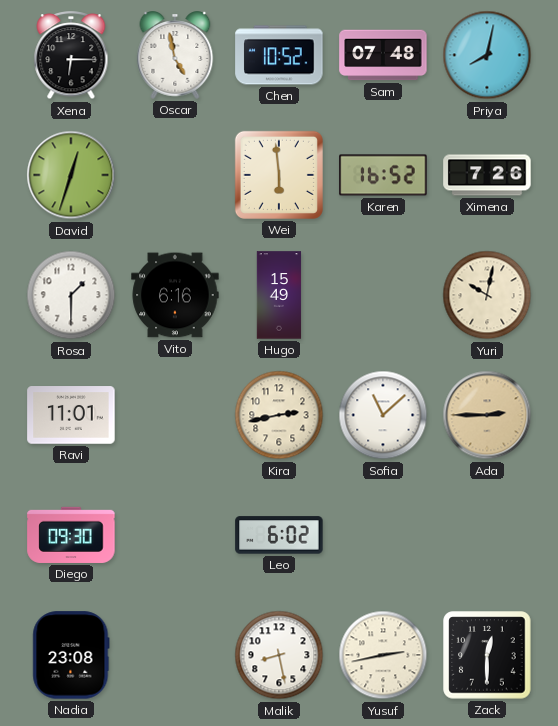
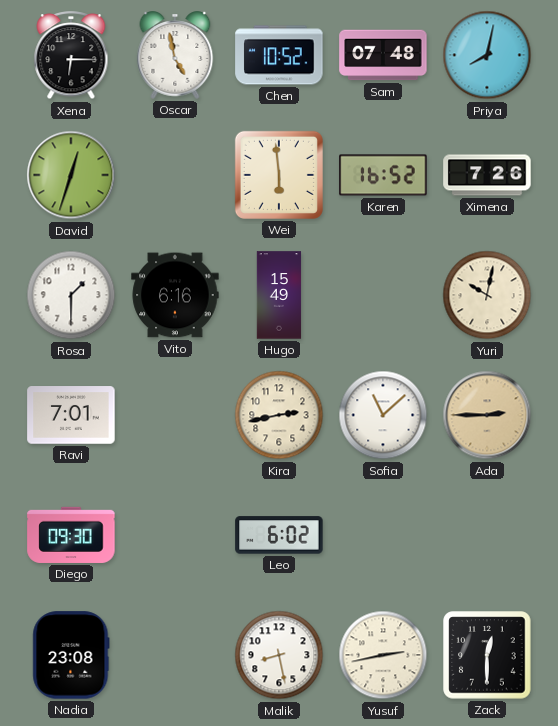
Ravi: 11:01 -> 7:01 (71, 415)
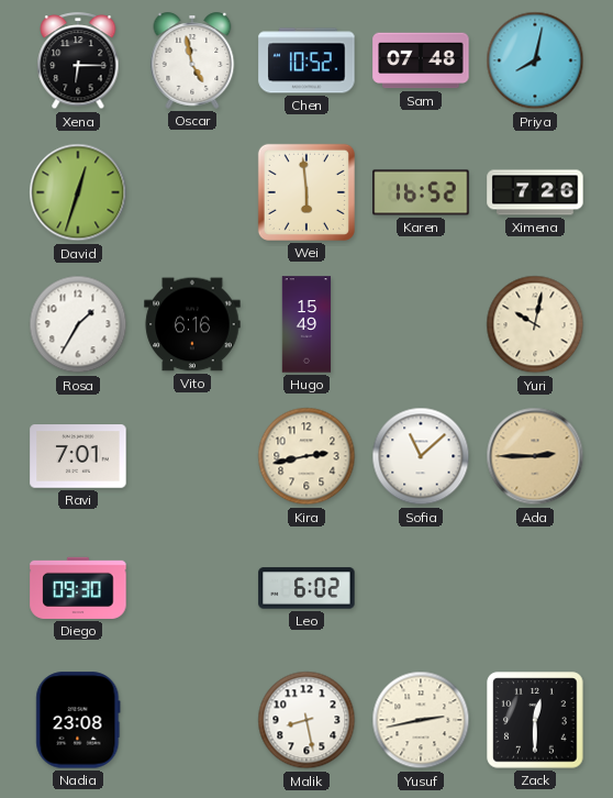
Rosa: 1:30 -> 1:35 (78, 324)
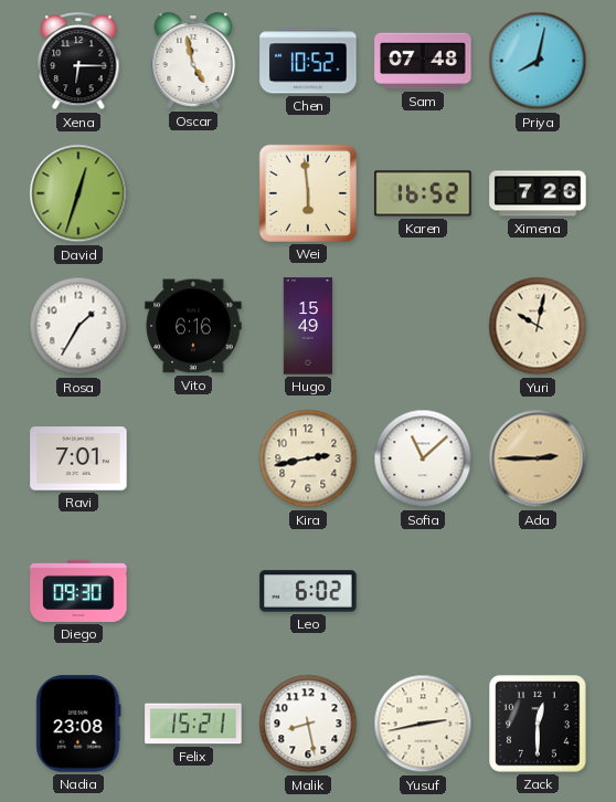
Felix: none -> 15:21 (193, 724)
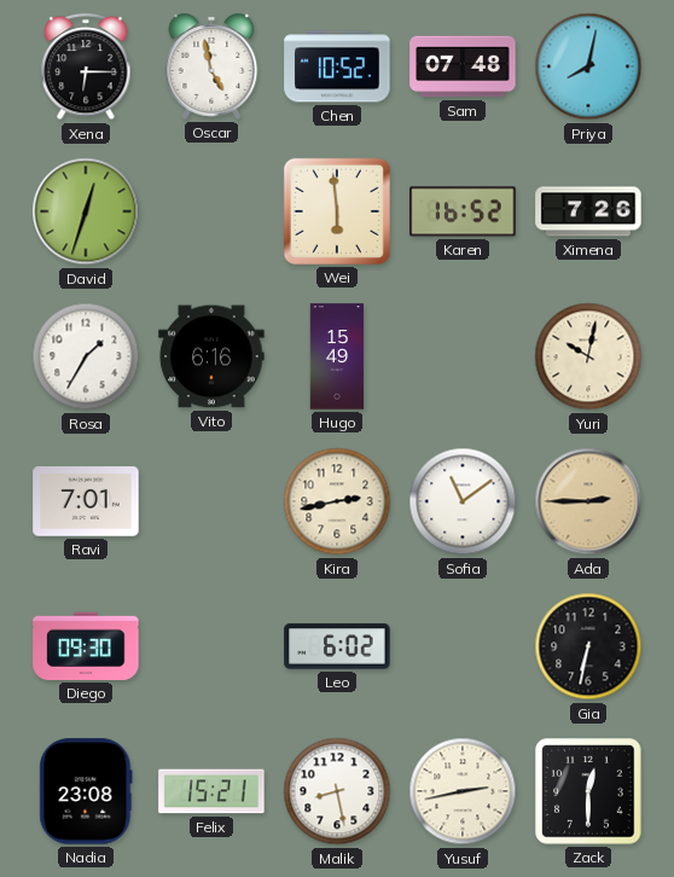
Sofia: 11:08 -> 11:09 (463, 501)
Gia: none -> 6:32 (588, 646)
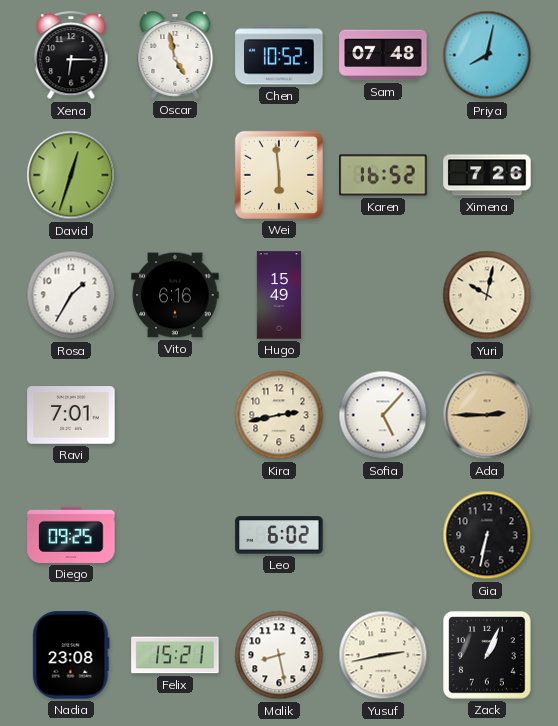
Sofia: 11:09 -> 5:07 (383, 415)
Diego: 09:30 -> 09:25 (71, 535)
Zack: 12:30 -> 1:04 (487, 655)
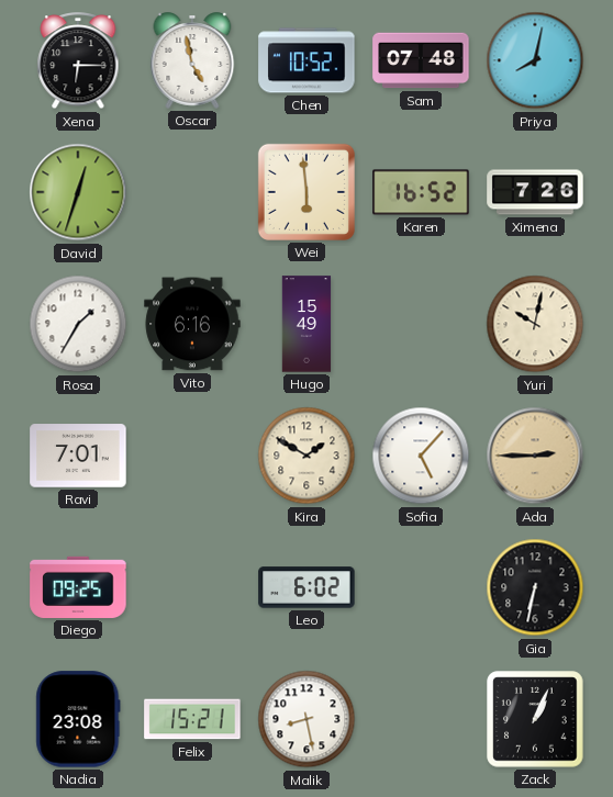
Kira: 2:43 -> 1:50 (306, 456)
Yusuf: 2:43 -> none (383, 655)
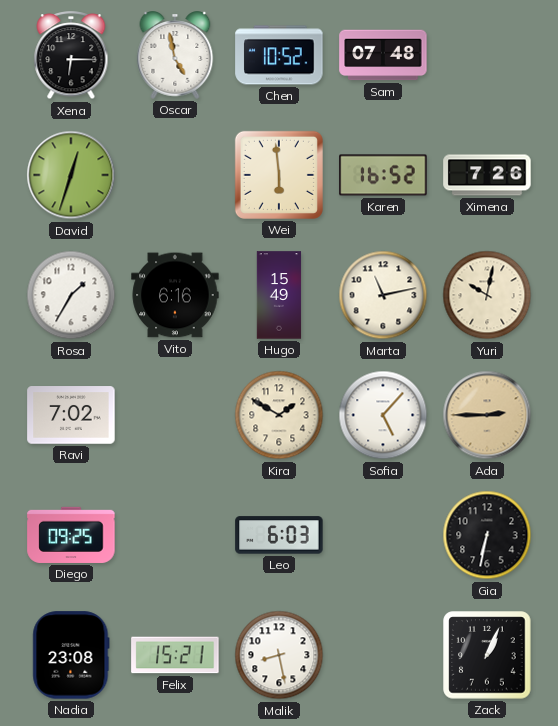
Priya: 8:02 -> none (535, 60)
Marta: none -> 11:13 (383, 295)
Ravi: 7:01 -> 7:02 (71, 415)
Leo: 6:02 -> 6:03 (279, 535)
